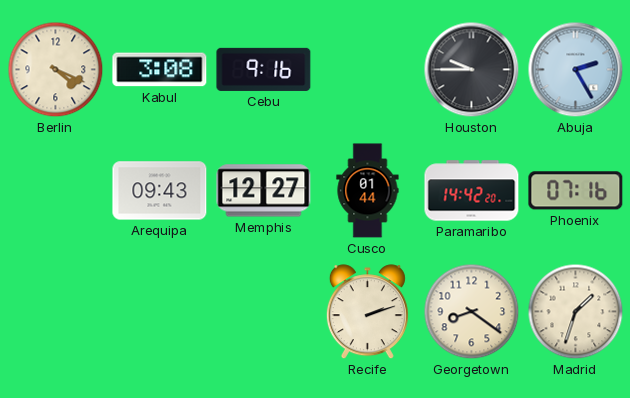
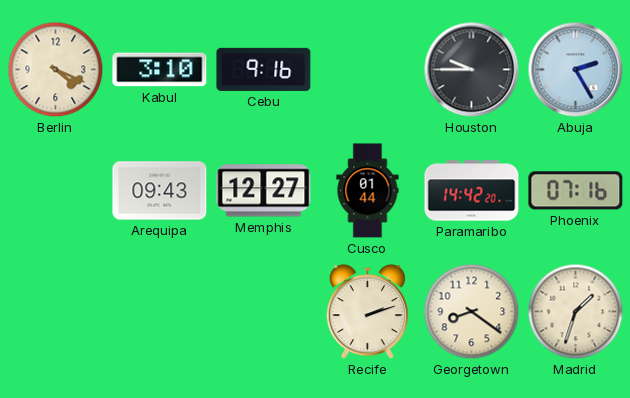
Kabul: 3:08 -> 3:10 (160, 70)
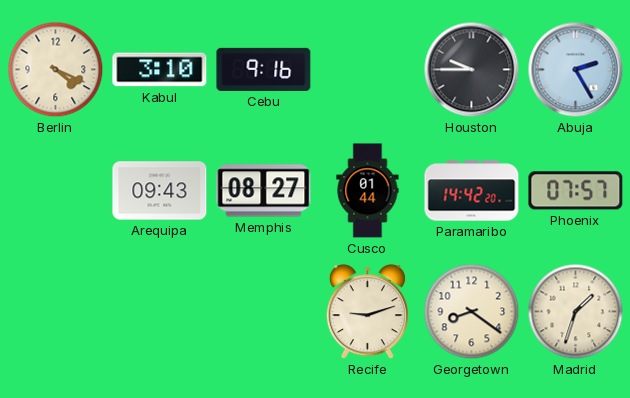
Memphis: 12:27 -> 08:27 (264, 191)
Phoenix: 07:16 -> 07:57 (576, 191)
Recife: 2:12 -> 9:12 (367, 312)
